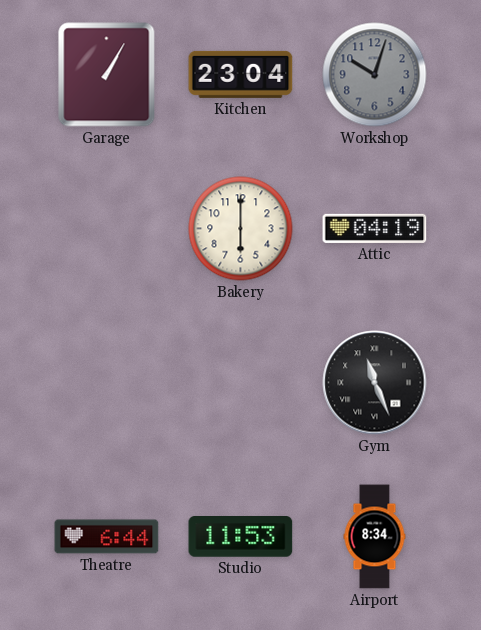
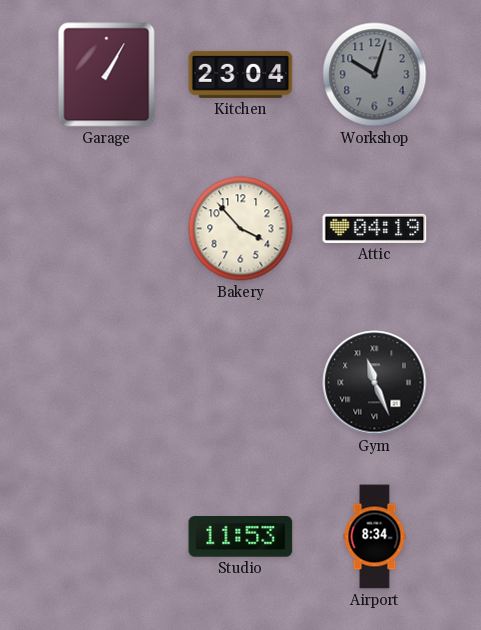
Bakery: 6:00 -> 3:53 (241, 229)
Theatre: 6:44 -> none (107, 537)
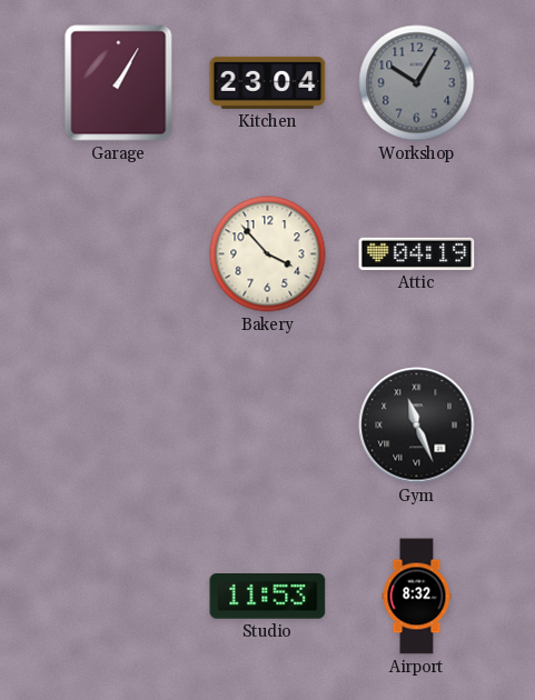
Workshop: 10:03 -> 10:05 (417, 83)
Airport: 8:34 -> 8:32 (417, 597)
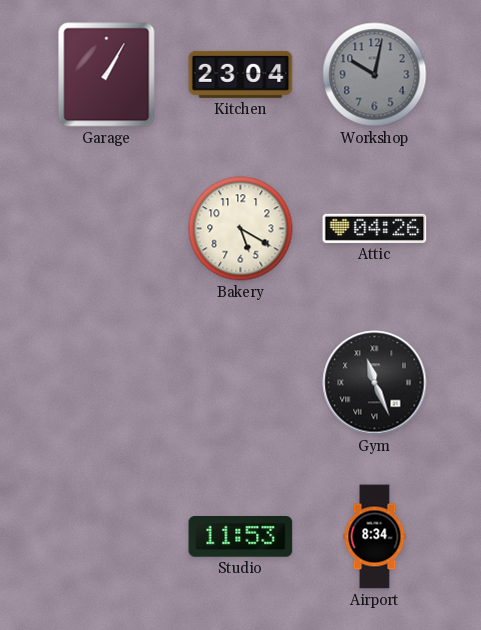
Workshop: 10:05 -> 10:02 (375, 75)
Bakery: 3:53 -> 5:20 (241, 229)
Attic: 04:19 -> 04:26 (375, 228)
Airport: 8:32 -> 8:34 (375, 537)
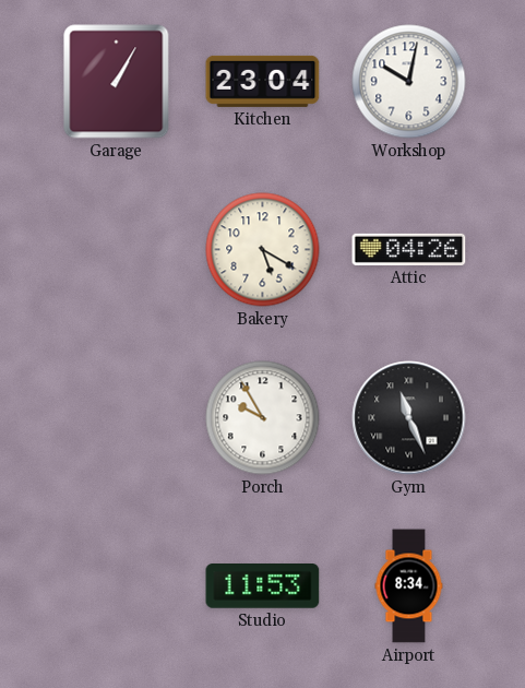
Workshop dial: grey -> white (409, 82)
Porch: none -> 9:55 (263, 418)
